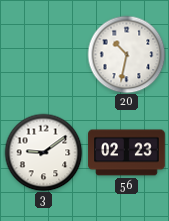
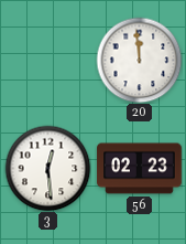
20: 10:32 -> 11:59 (139, 60)
3: 9:09 -> 12:29 (47, 168)
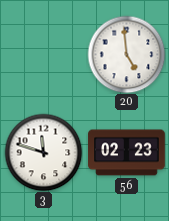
20: 11:59 -> 4:59 (126, 54)
3: 12:29 -> 11:48 (43, 152)
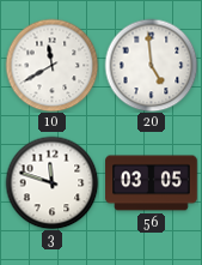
10: none -> 11:40 (51, 65)
56: 02:23 -> 03:05 (152, 183)
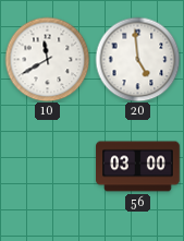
3: 11:48 -> none (51, 182)
56: 03:05 -> 03:00 (138, 167)
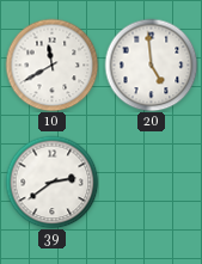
39: none -> 2:39 (51, 182)
56: 03:00 -> none (138, 167)
